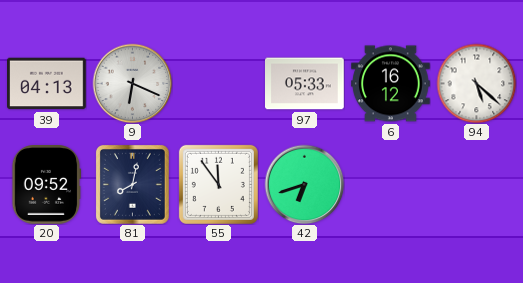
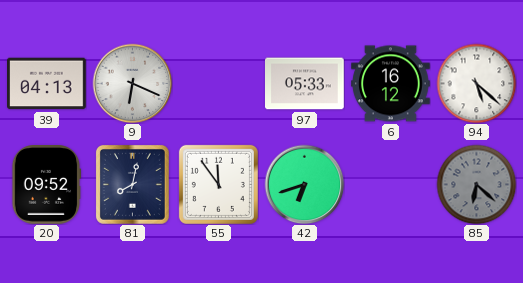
85: none -> 6:22 (476, 184)
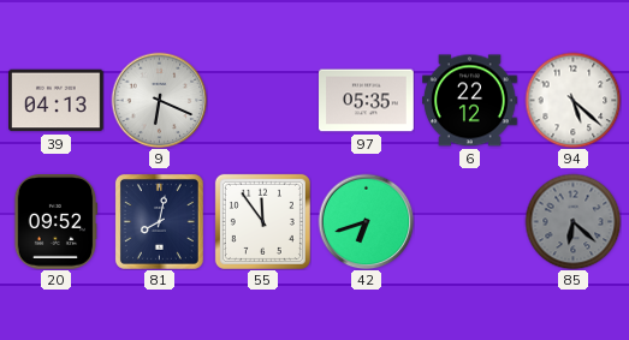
97: 05:33 -> 05:35 (367, 101)
6: 16:12 -> 22:12 (470, 101)
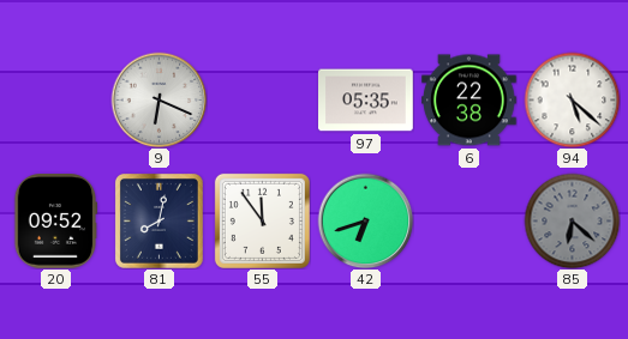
39: 04:13 -> none (57, 101)
6: 22:12 -> 22:38 (469, 101)
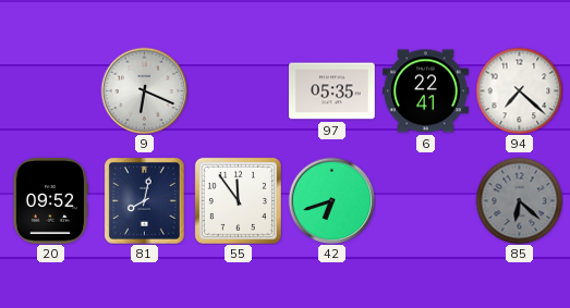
6: 22:38 -> 22:41 (426, 91)
94: 5:22 -> 7:22 (519, 90)
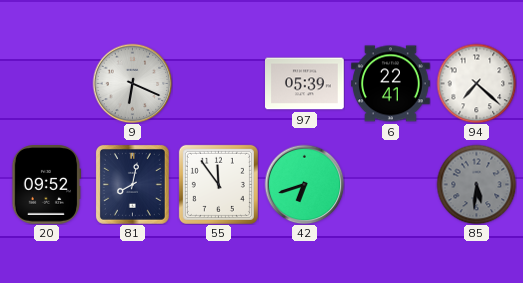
97: 05:35 -> 05:39 (305, 84)
85: 6:22 -> 5:31 (476, 184)
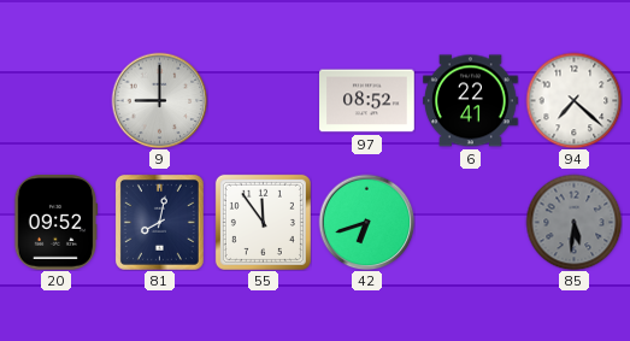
9: 6:19 -> 9:00 (159, 100)
97: 05:39 -> 08:52 (367, 101)
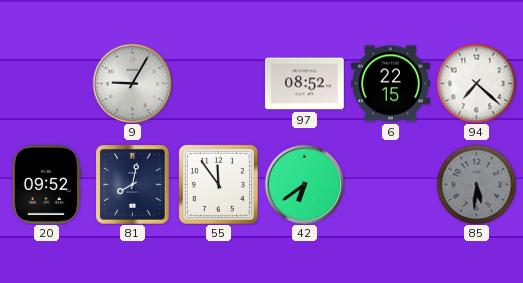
9: 9:00 -> 9:05 (132, 83)
6: 22:41 -> 22:15 (391, 84)
42: 6:42 -> 6:39 (304, 184)
